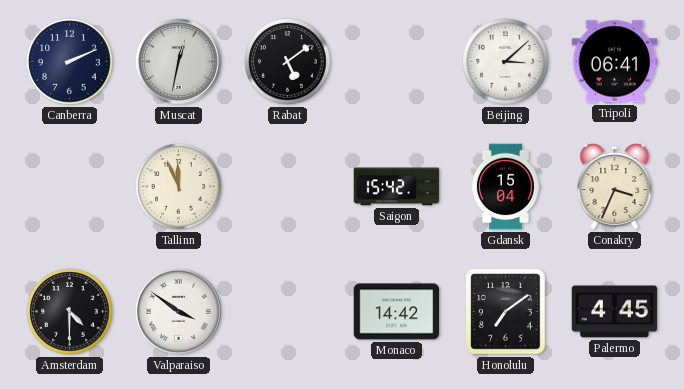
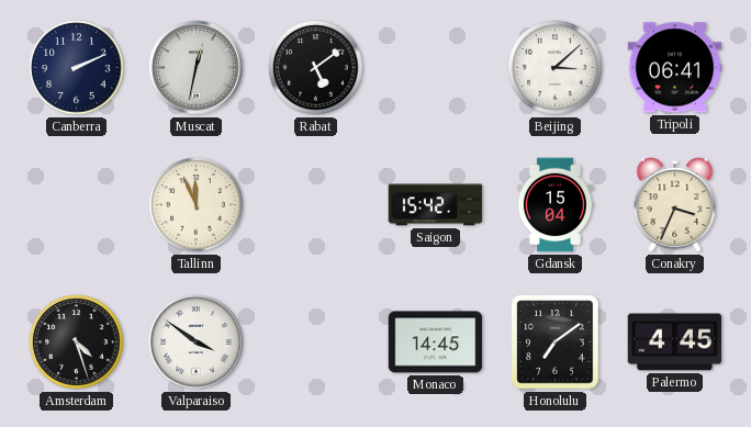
Amsterdam: 4:30 -> 4:27 (77, 342)
Monaco: 14:42 -> 14:45 (436, 342)
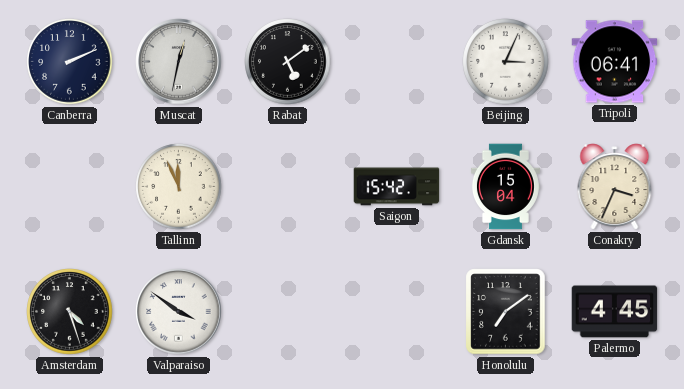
Beijing: 3:08 -> 3:04 (506, 62)
Monaco: 14:45 -> none (436, 342)
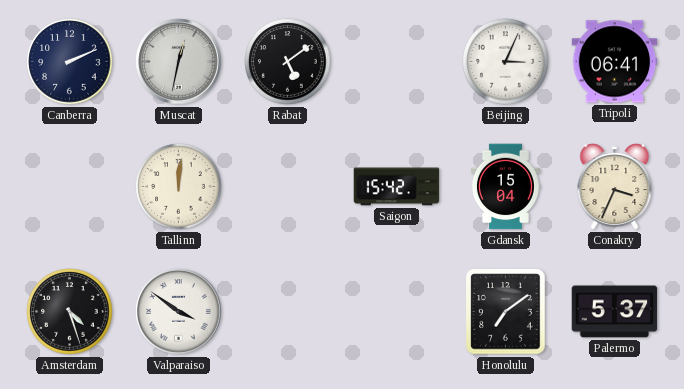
Tallinn: 11:56 -> 12:01 (179, 187)
Palermo: 4:45 -> 5:37 (615, 312)
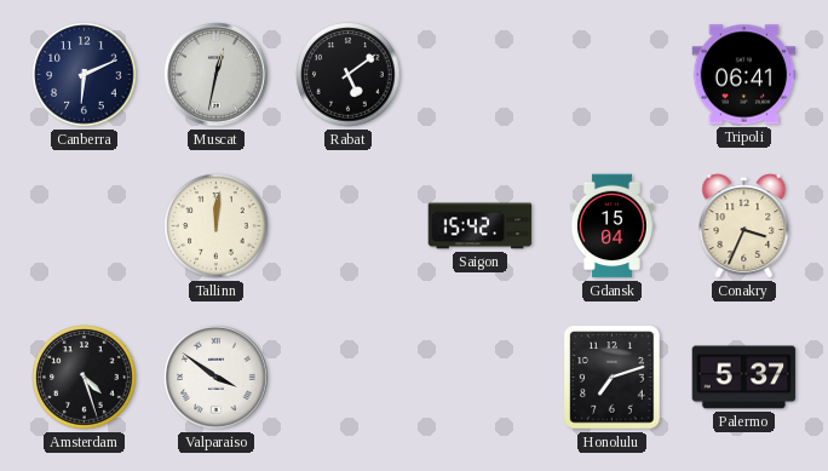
Canberra: 2:11 -> 6:11 (85, 75)
Beijing: 3:04 -> none (506, 62)
Honolulu: 7:09 -> 7:12 (613, 378)
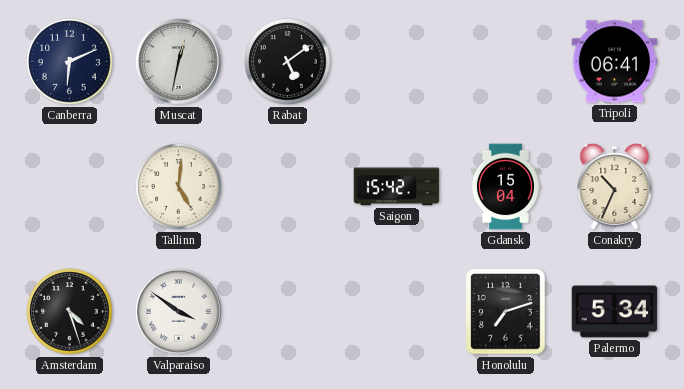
Tallinn: 12:01 -> 5:01 (179, 187)
Conakry: 3:34 -> 10:34 (615, 187)
Palermo: 5:37 -> 5:34 (615, 312)
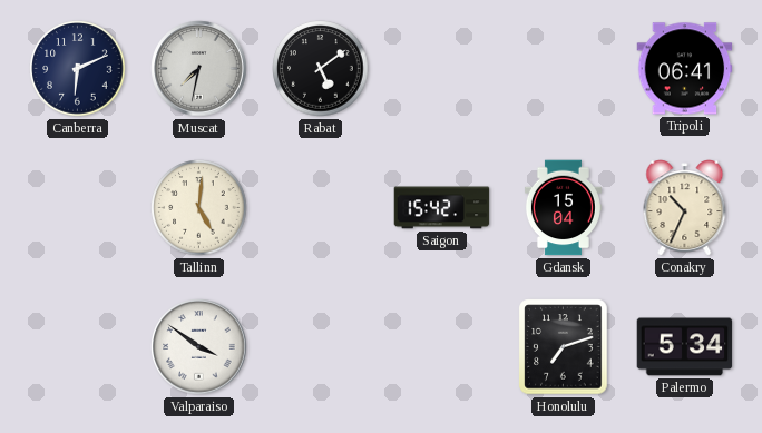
Muscat: 12:32 -> 7:32 (199, 69)
Amsterdam: 4:27 -> none (70, 312)
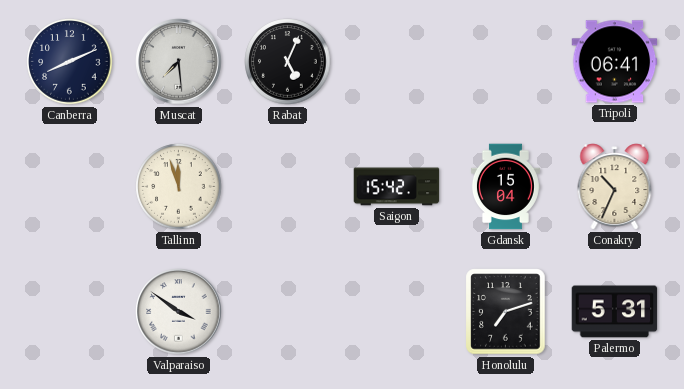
Canberra: 6:11 -> 8:11 (70, 62)
Muscat: 7:32 -> 7:29 (179, 62)
Rabat: 5:09 -> 5:04 (288, 62)
Tallinn: 5:01 -> 11:57 (179, 187)
Palermo: 5:34 -> 5:31 (615, 312)
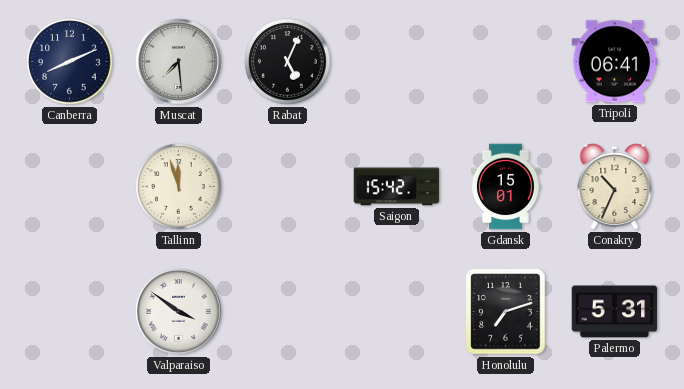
Gdansk: 15:04 -> 15:01 (505, 187)
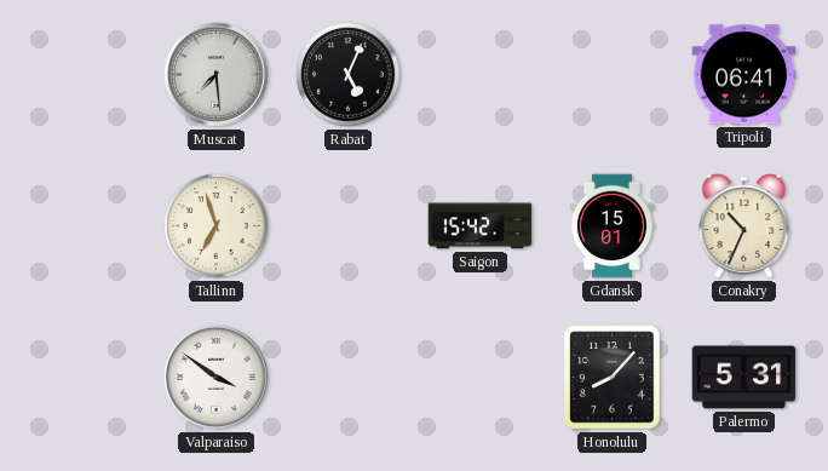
Canberra: 8:11 -> none (70, 62)
Tallinn: 11:57 -> 6:57 (217, 226)
Honolulu: 7:12 -> 8:07 (613, 378)
